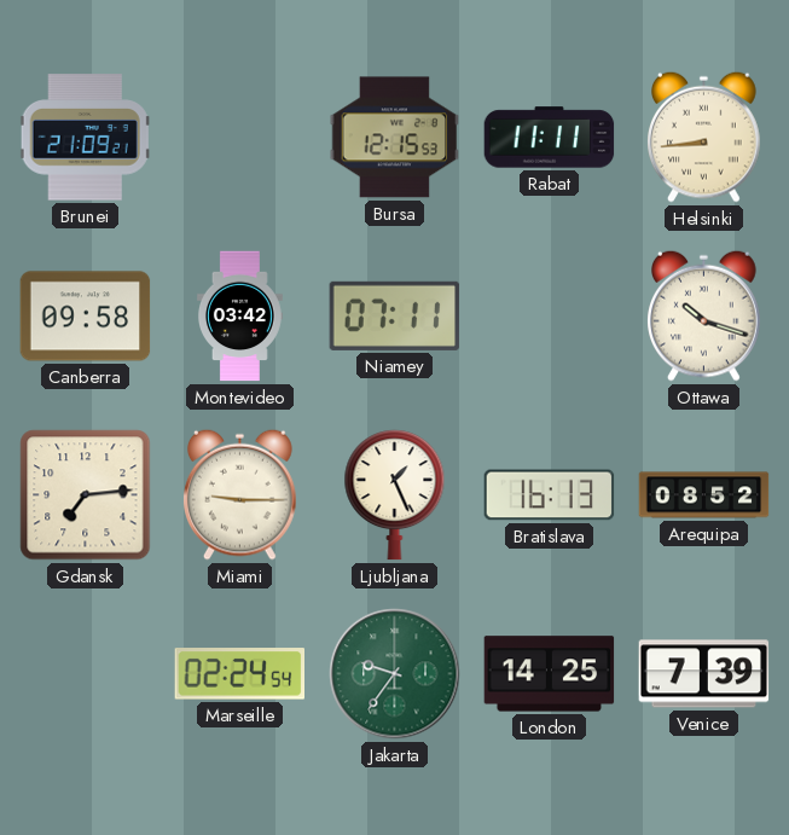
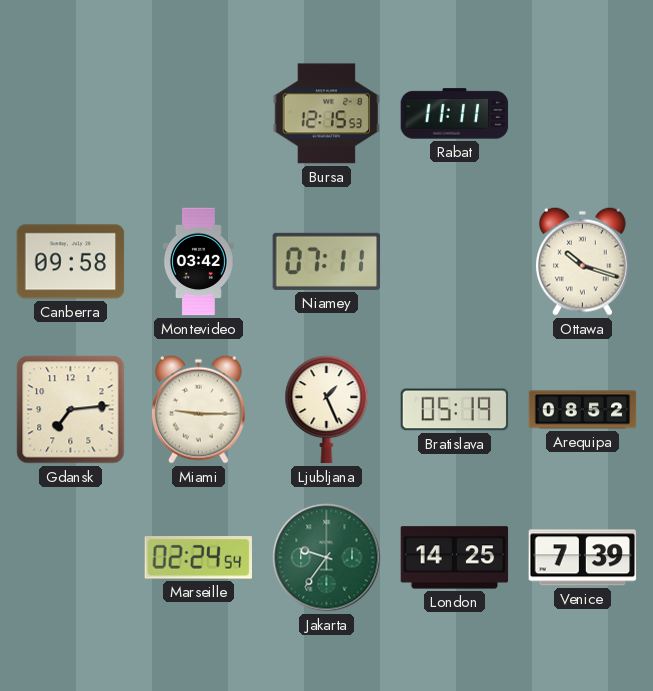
Brunei: 21:09 -> none (86, 138)
Helsinki: 8:44 -> none (704, 137)
Bratislava: 16:13 -> 05:19 (455, 410)
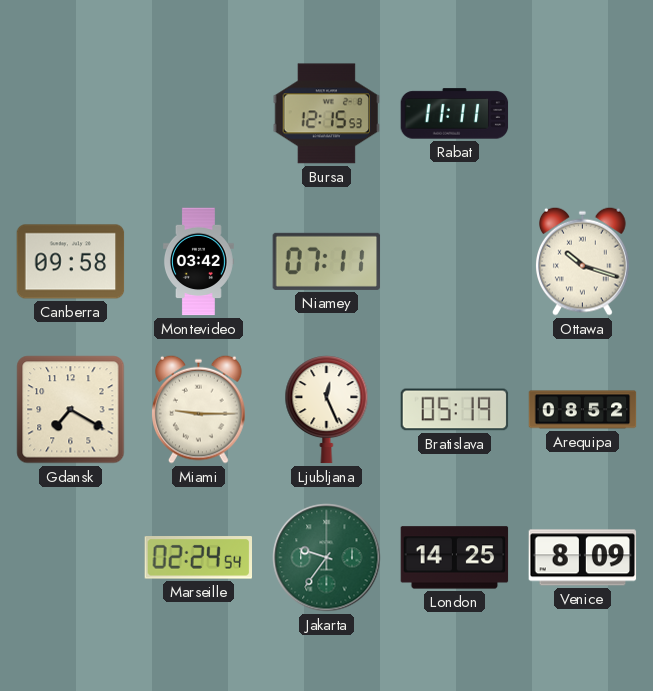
Gdansk: 7:14 -> 7:20 (71, 410)
Ljubljana: 1:26 -> 12:26 (327, 410)
Venice: 7:39 -> 8:09 (583, 558)
